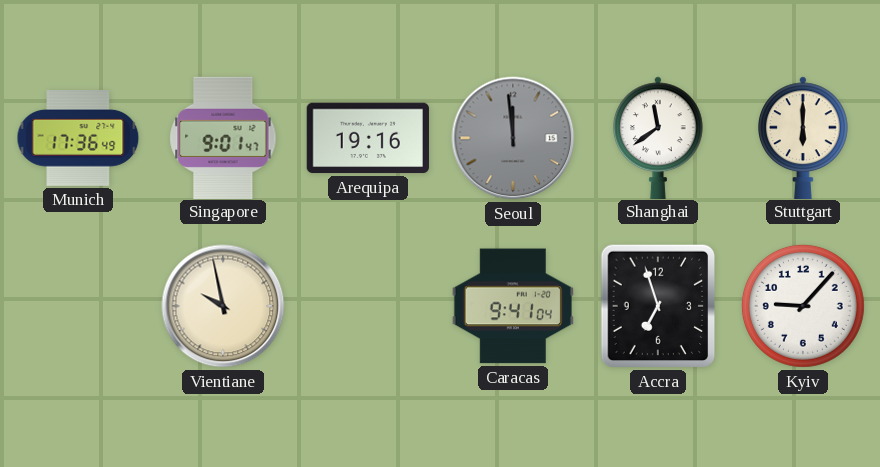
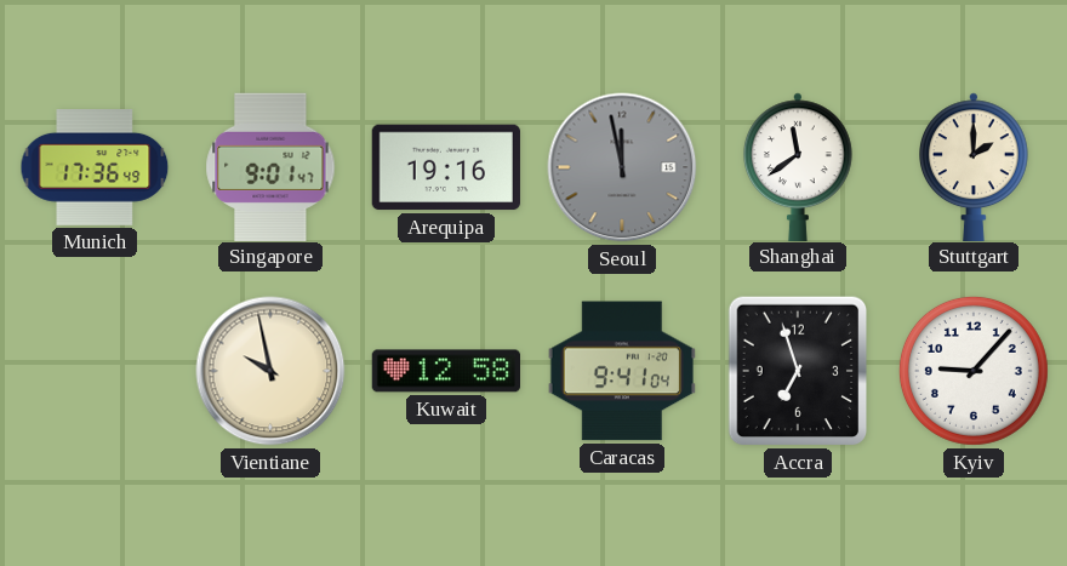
Seoul: 11:59 -> 11:58 (622, 167)
Stuttgart: 6:00 -> 2:00 (975, 166)
Kuwait: none -> 12:58 (445, 371)
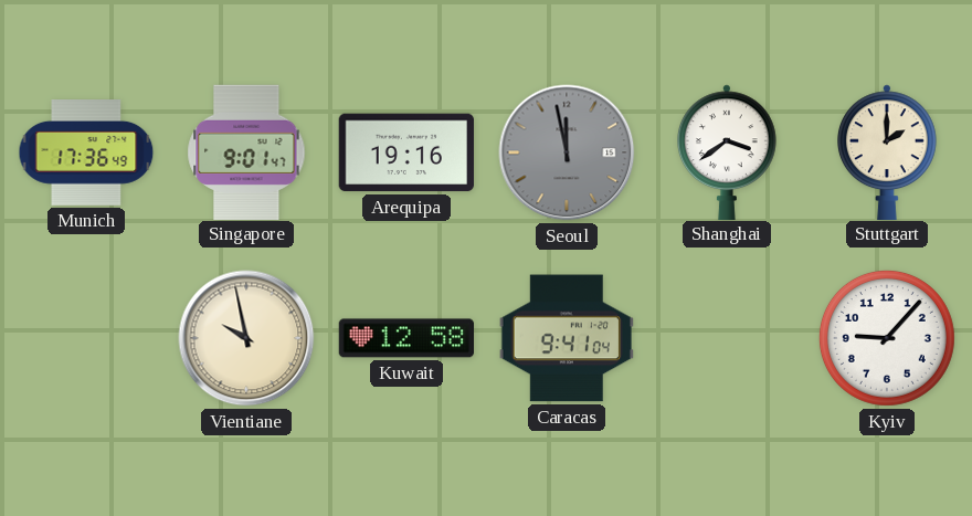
Shanghai: 11:39 -> 3:39 (728, 151)
Accra: 6:57 -> none (798, 371)
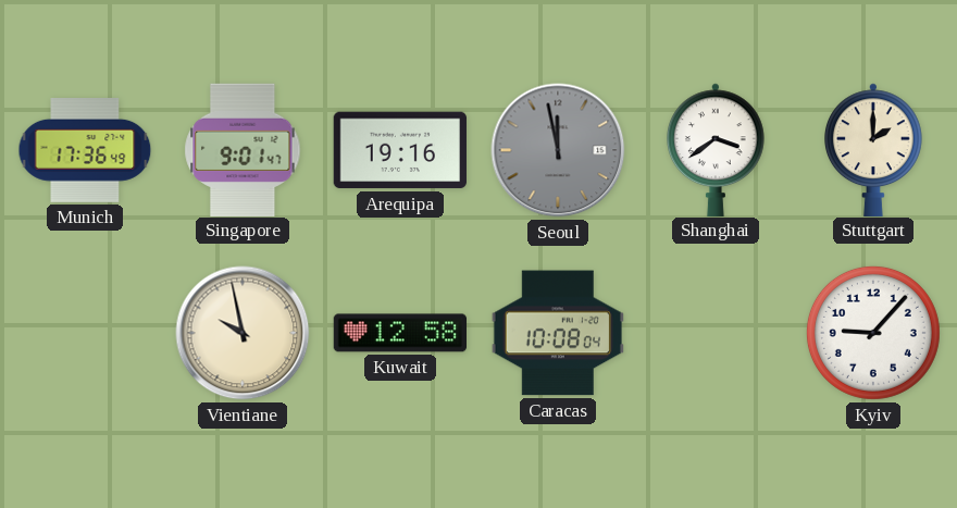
Caracas: 9:41 -> 10:08 (558, 333)
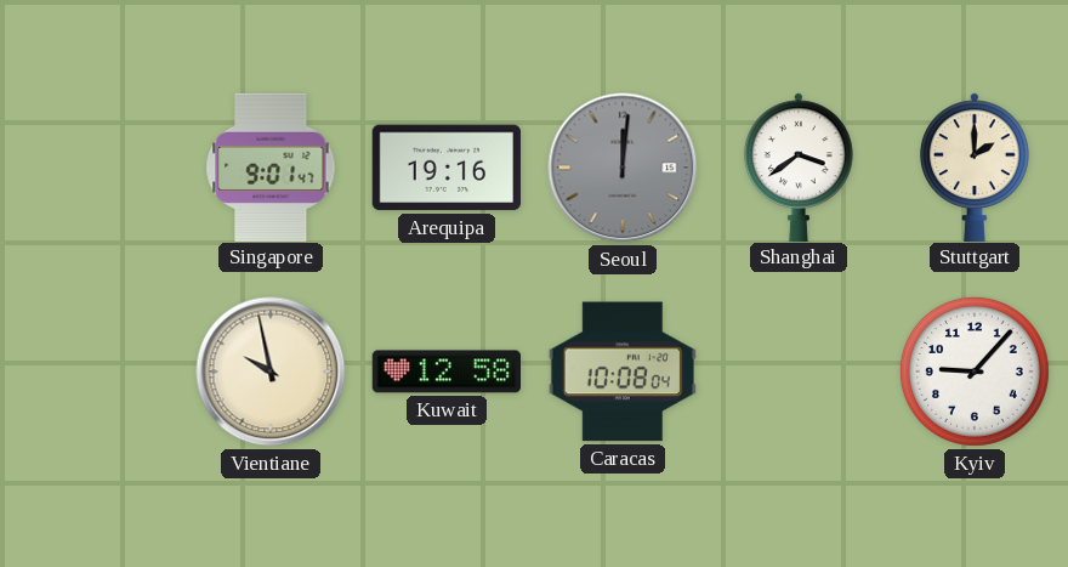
Munich: 17:36 -> none (85, 151)
Seoul: 11:58 -> 12:01 (623, 168)
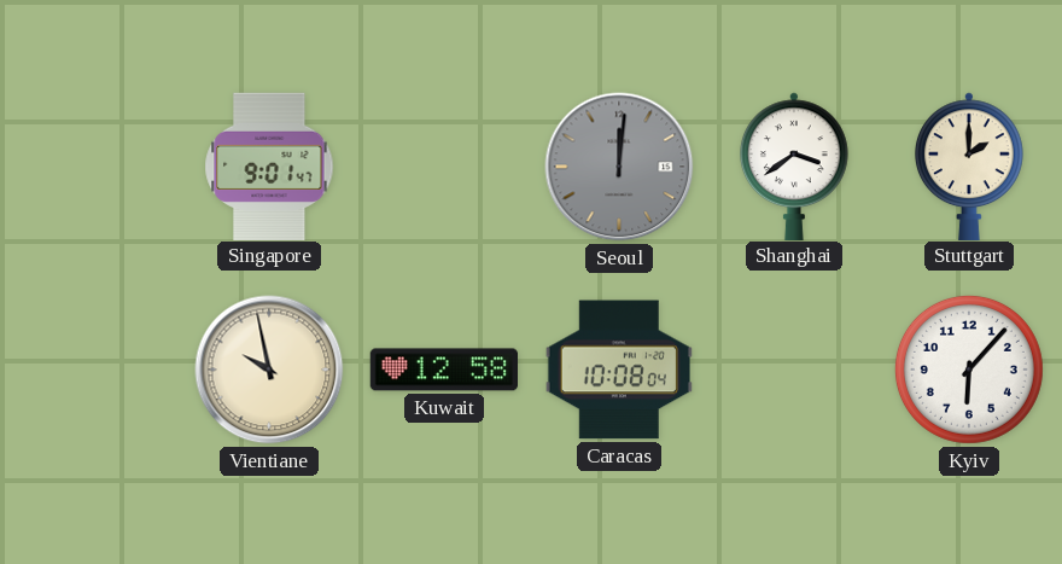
Arequipa: 19:16 -> none (447, 168)
Kyiv: 9:07 -> 6:07 (969, 370)
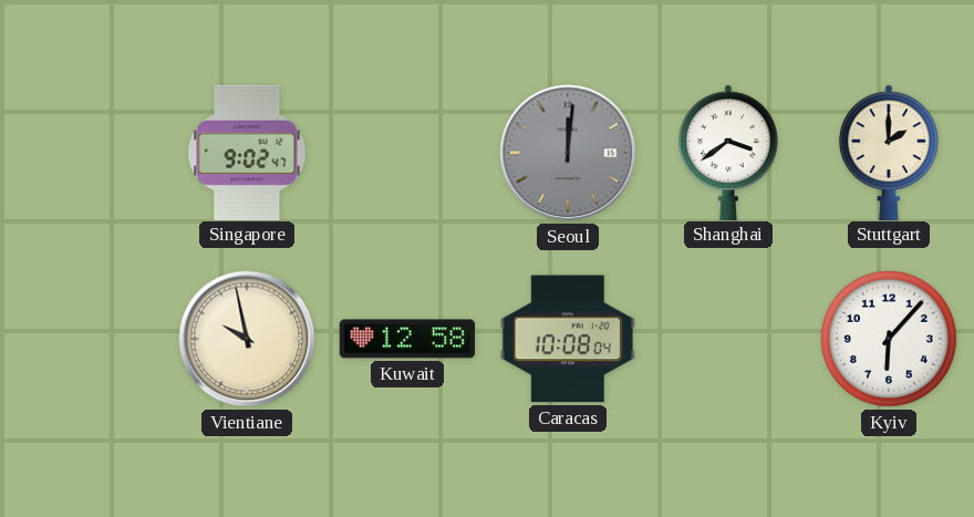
Singapore: 9:01 -> 9:02 (247, 152)
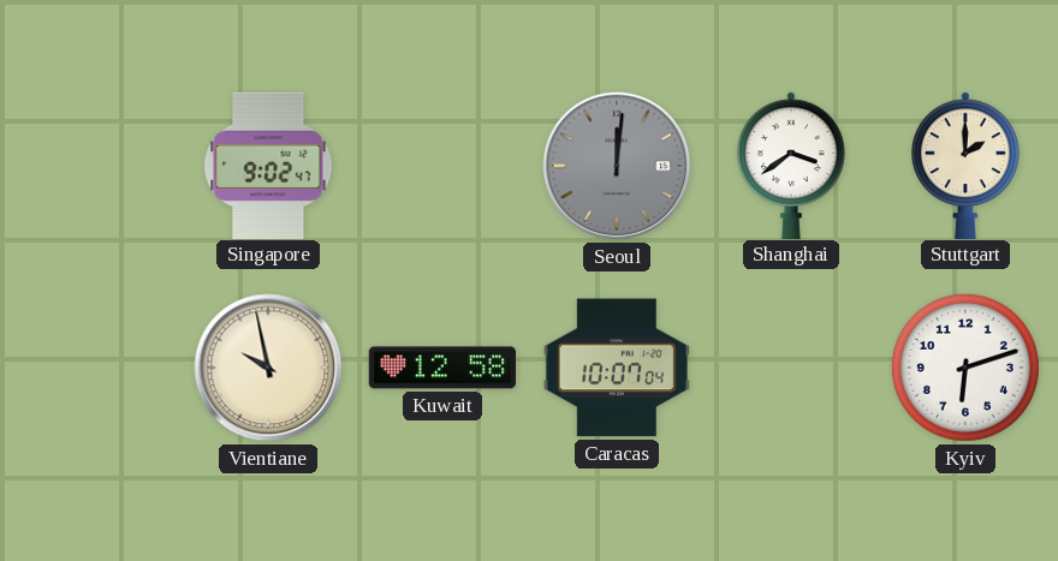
Caracas: 10:08 -> 10:07 (617, 368)
Kyiv: 6:07 -> 6:12 (965, 368)
